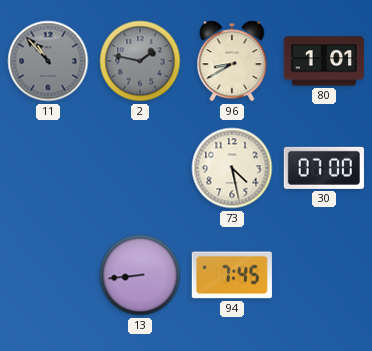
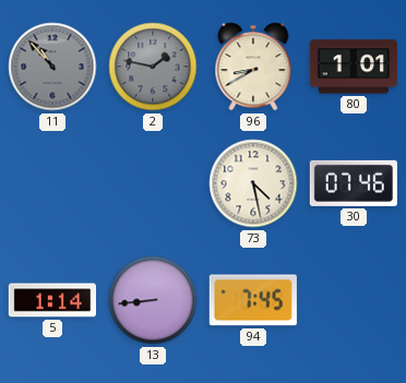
30: 07:00 -> 07:46 (354, 183)
5: none -> 1:14 (52, 300)
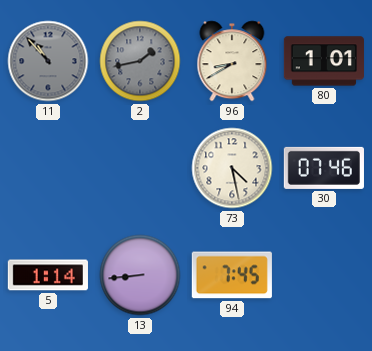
2: 1:47 -> 1:43 (140, 61)
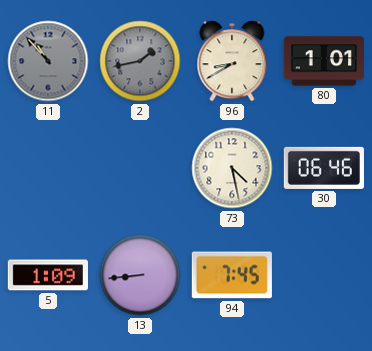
30: 07:46 -> 06:46 (324, 168)
5: 1:14 -> 1:09 (48, 275)
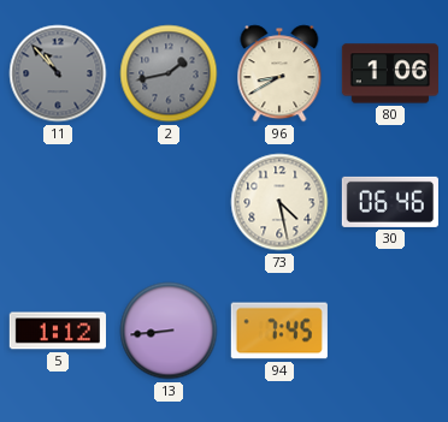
80: 1:01 -> 1:06 (389, 73)
5: 1:09 -> 1:12 (58, 331)
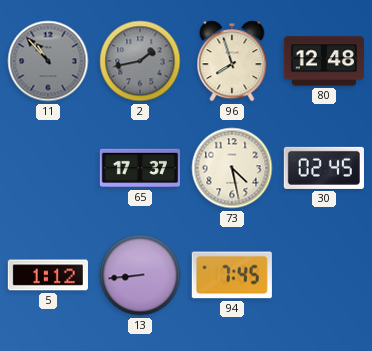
96: 8:40 -> 7:57 (232, 61)
80: 1:06 -> 12:48 (323, 61)
65: none -> 17:37 (139, 168)
30: 06:46 -> 02:45 (324, 168)
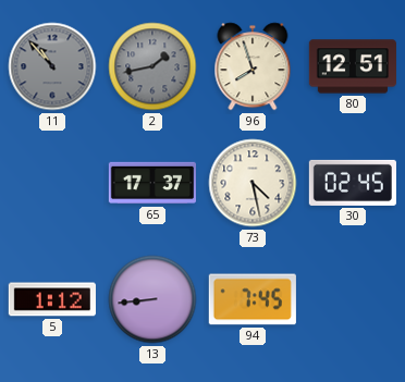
80: 12:48 -> 12:51 (352, 66)
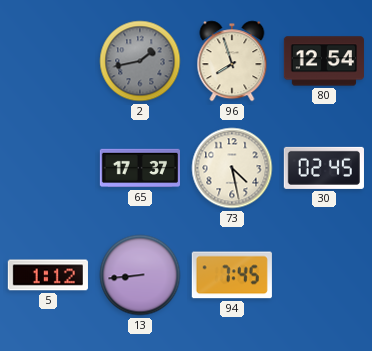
11: 10:53 -> none (52, 66)
80: 12:51 -> 12:54 (323, 61)
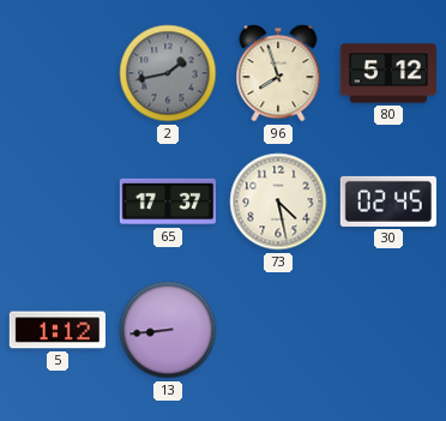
80: 12:54 -> 5:12 (387, 73)
94: 7:45 -> none (232, 275)
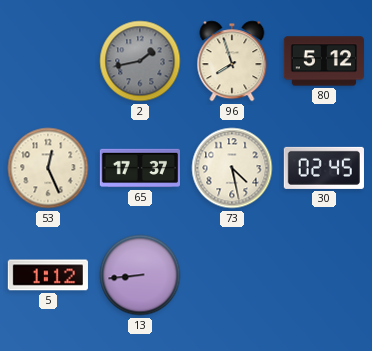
53: none -> 12:26 (48, 168)
